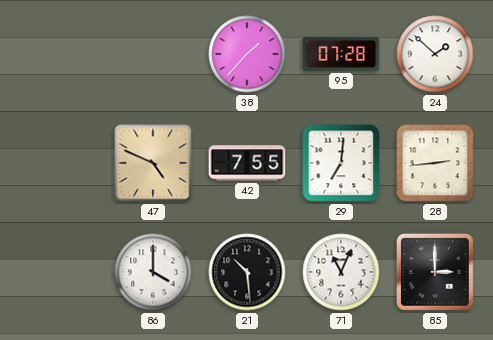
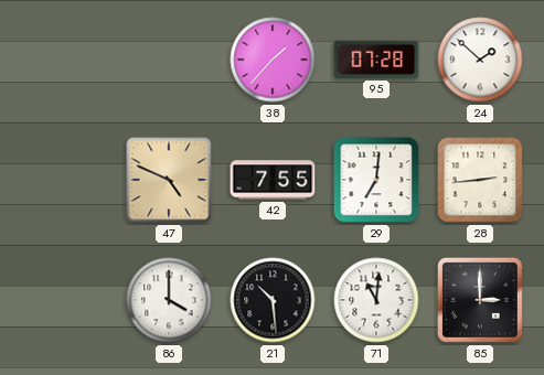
71: 11:04 -> 11:01 (376, 300)
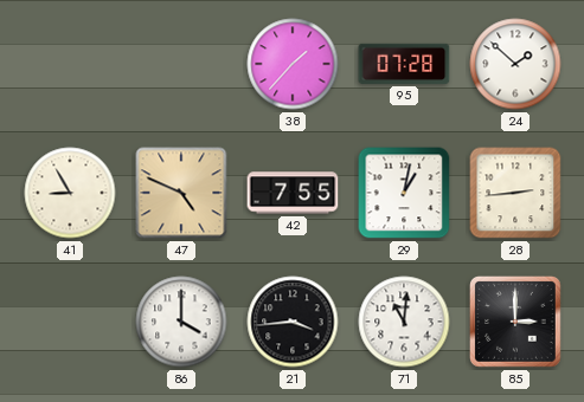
41: none -> 8:55 (70, 193)
29: 7:01 -> 1:02 (404, 193)
21: 10:29 -> 3:44 (293, 322)
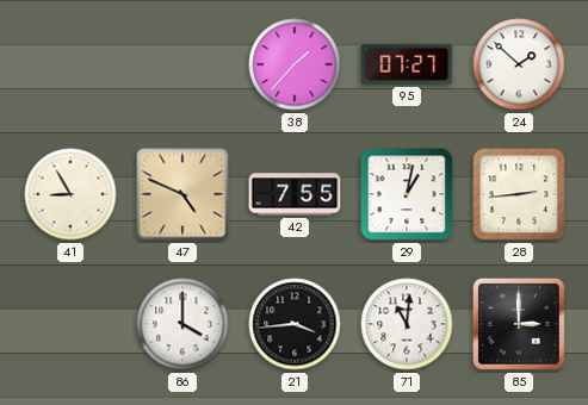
95: 07:28 -> 07:27 (407, 64)
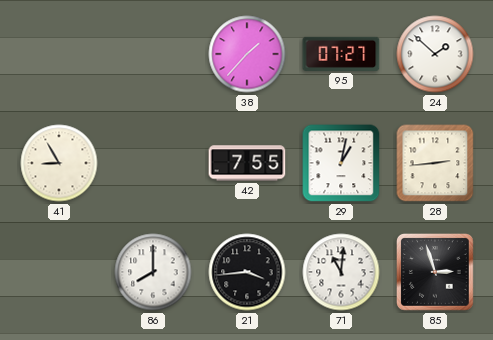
47: 4:49 -> none (182, 194)
86: 4:00 -> 8:00 (153, 272)
85: 3:00 -> 2:57 (435, 273)
